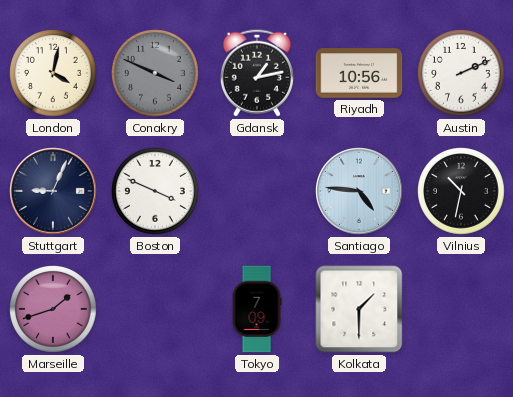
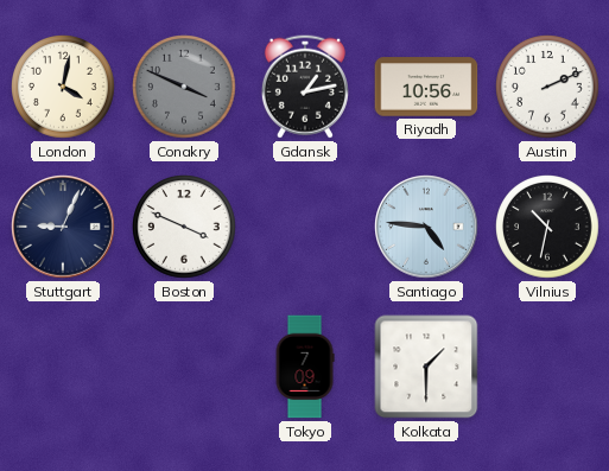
Marseille: 1:42 -> none (54, 310)
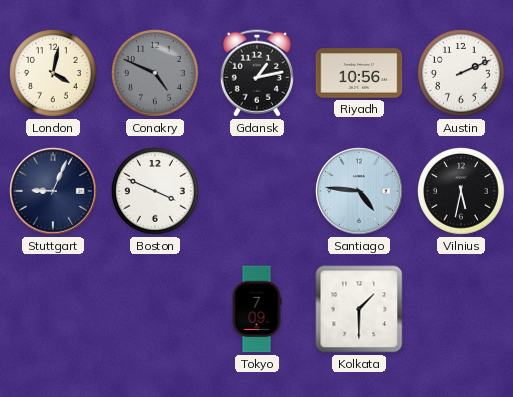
Conakry: 3:49 -> 4:49 (156, 74)
Vilnius: 10:32 -> 5:32 (462, 192)
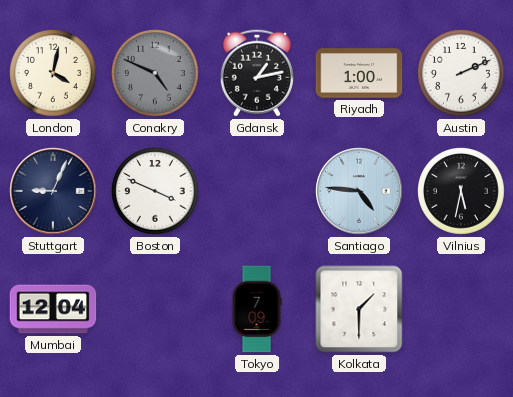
Riyadh: 10:56 -> 1:00 (359, 73)
Mumbai: none -> 12:04 (53, 309)
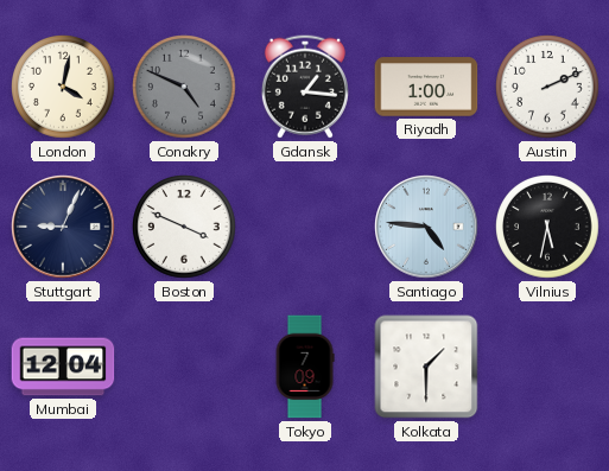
Gdansk: 1:13 -> 1:16 (305, 87)
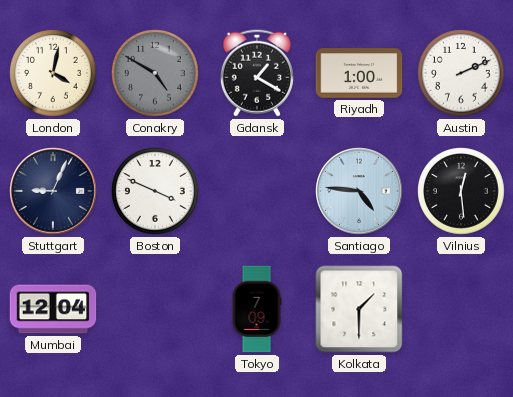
Conakry: 4:49 -> 4:50 (156, 74)
Gdansk: 1:16 -> 1:20 (257, 73)
Vilnius: 5:32 -> 12:29 (462, 192)
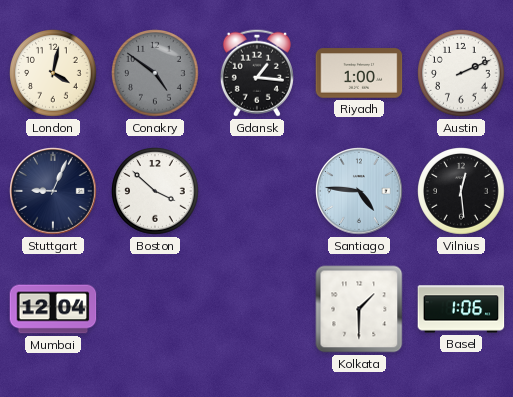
Conakry: 4:50 -> 4:51 (156, 74)
Gdansk: 1:20 -> 1:16 (257, 73)
Boston: 3:49 -> 3:52 (156, 192)
Tokyo: 7:09 -> none (257, 309)
Basel: none -> 1:06 (461, 309)
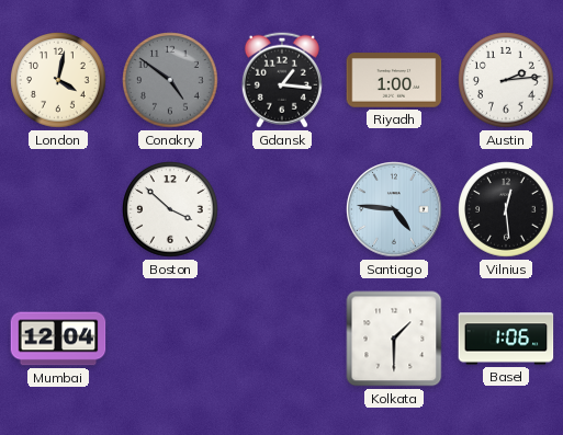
Austin: 2:11 -> 2:14 (507, 81)
Stuttgart: 9:04 -> none (53, 191)
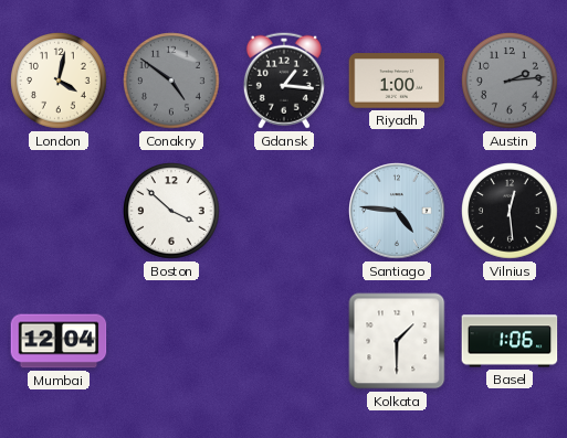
Austin dial: white -> grey (511, 82)
